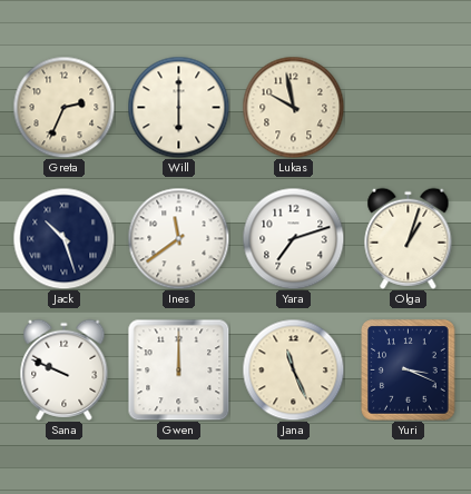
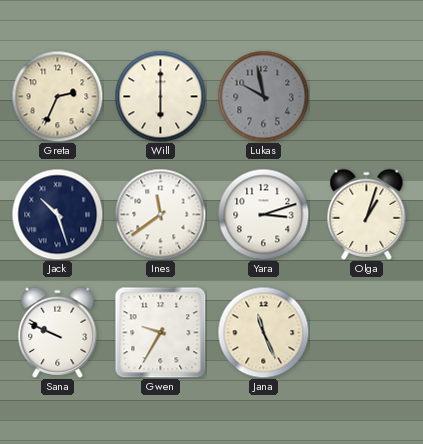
Lukas dial: cream -> grey (263, 96)
Yara: 7:12 -> 3:12 (263, 214)
Gwen: 12:00 -> 9:35 (160, 332)
Yuri: 3:19 -> none (409, 370)
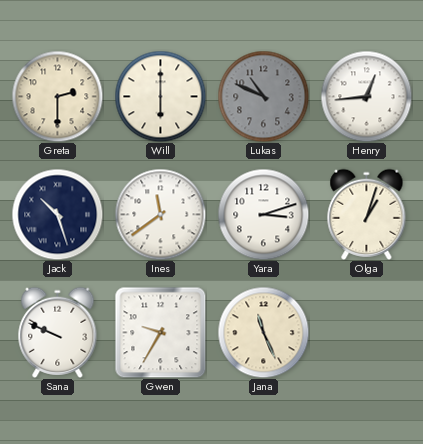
Greta: 2:34 -> 2:30 (57, 96)
Lukas: 9:58 -> 10:49 (263, 96)
Henry: none -> 12:44 (366, 96)
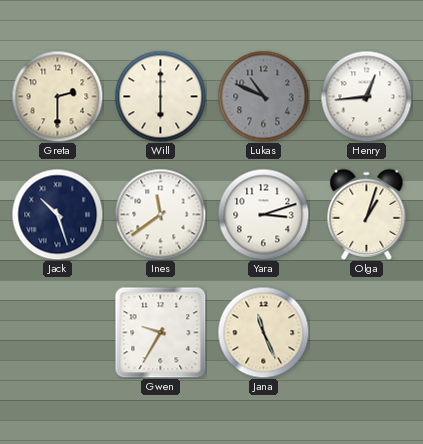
Sana: 9:49 -> none (58, 332)
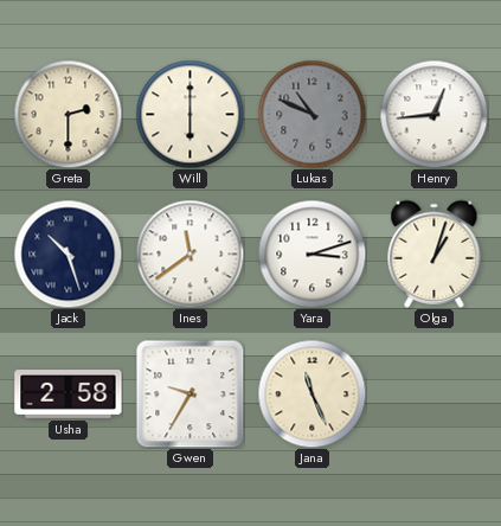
Usha: none -> 2:58 (69, 394)
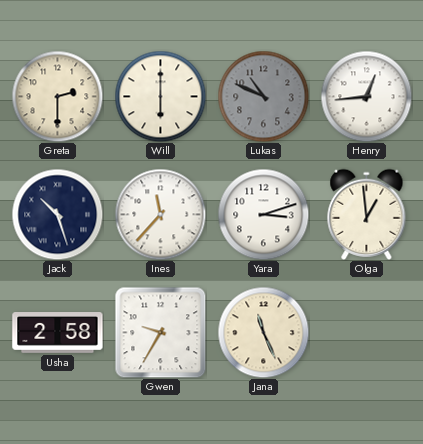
Ines: 11:39 -> 11:37 (160, 214)
Olga: 1:03 -> 12:59 (367, 214)
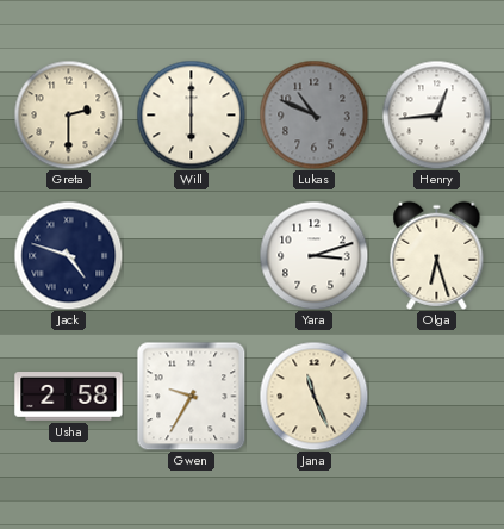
Jack: 10:27 -> 4:48 (68, 255)
Ines: 11:37 -> none (160, 214)
Olga: 12:59 -> 6:27 (437, 255)
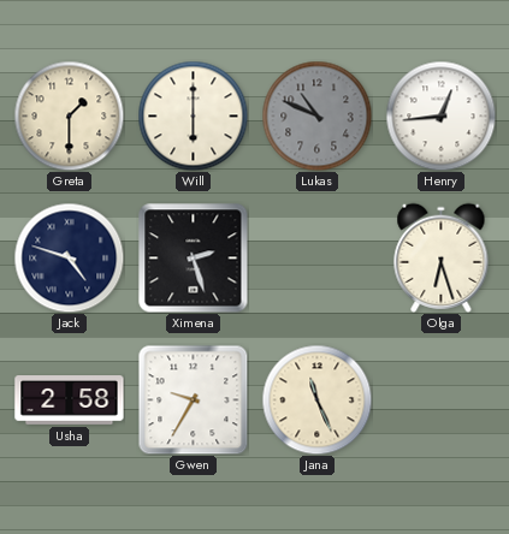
Greta: 2:30 -> 1:30 (69, 115)
Ximena: none -> 2:27 (193, 257)
Yara: 3:12 -> none (313, 255)
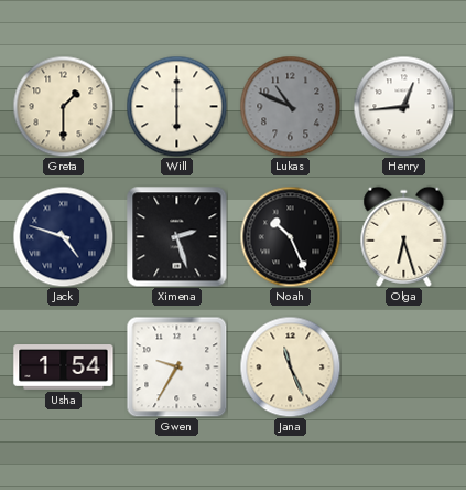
Noah: none -> 10:26 (290, 236)
Usha: 2:58 -> 1:54 (64, 367)
